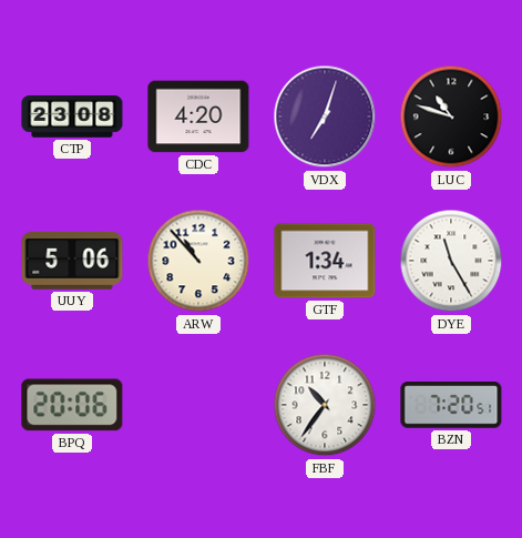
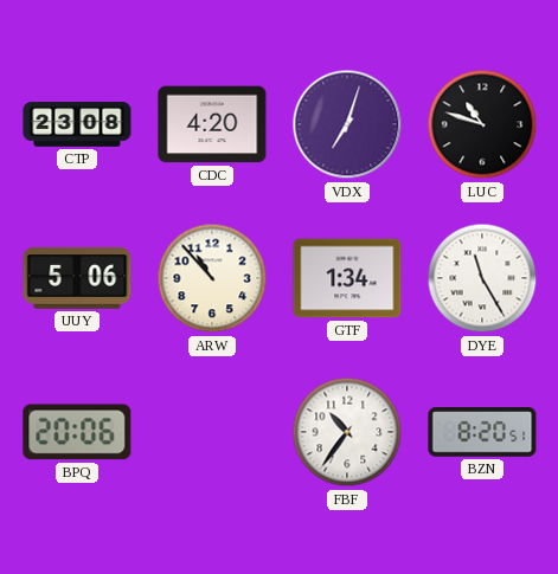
BZN: 7:20 -> 8:20 (482, 432)
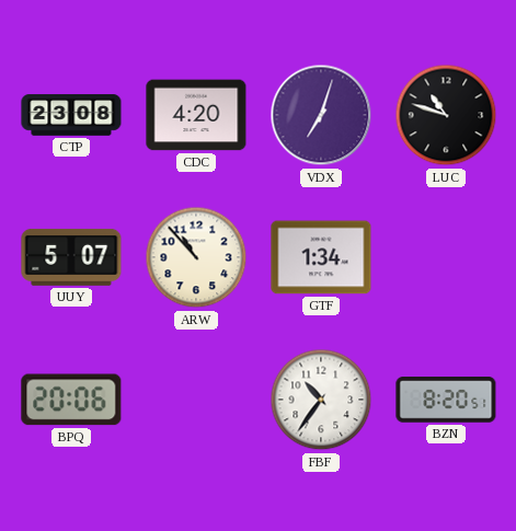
UUY: 5:06 -> 5:07 (71, 257)
DYE: 11:25 -> none (482, 278)
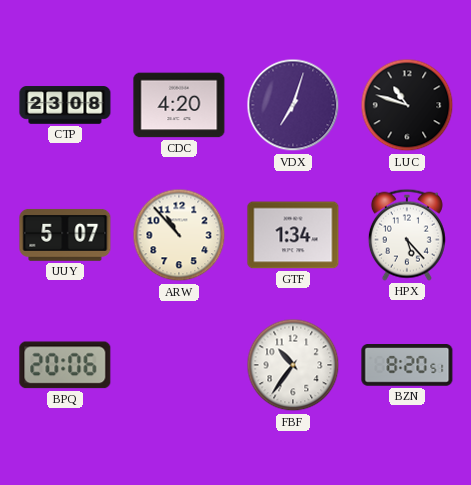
HPX: none -> 5:23 (407, 235)
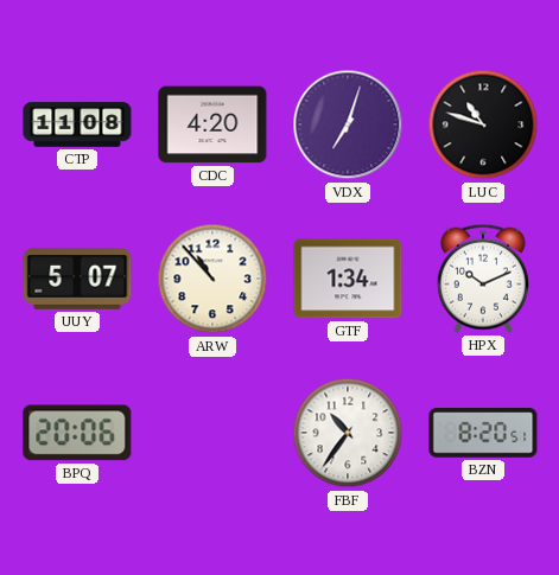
CTP: 23:08 -> 11:08 (77, 124)
HPX: 5:23 -> 10:11 (483, 279)
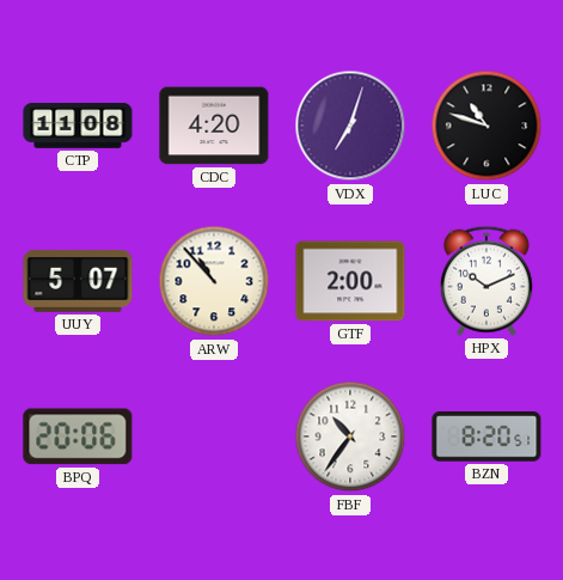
GTF: 1:34 -> 2:00 (350, 281)
